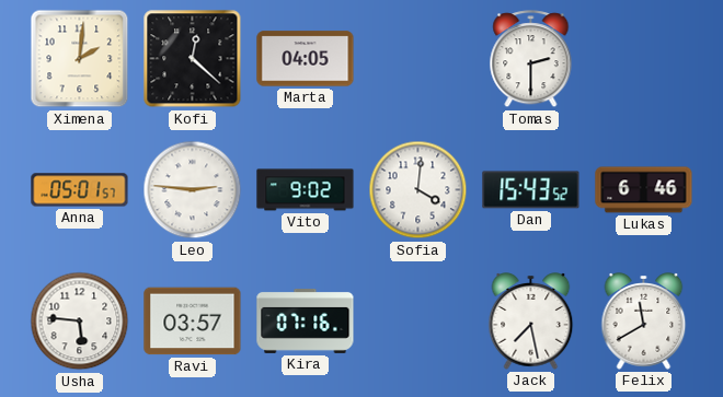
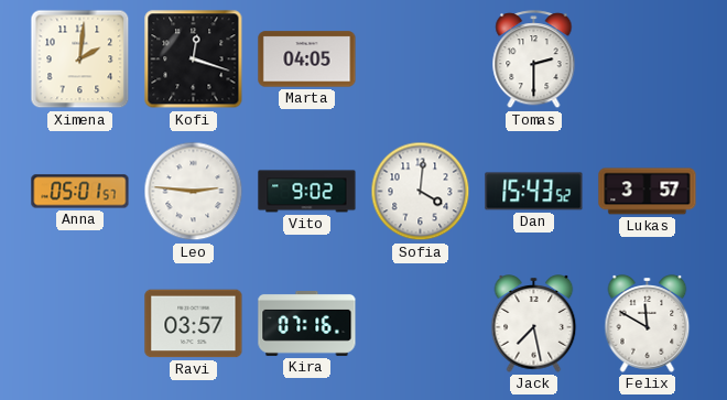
Kofi: 12:22 -> 12:18 (194, 60)
Lukas: 6:46 -> 3:57 (648, 192)
Usha: 5:46 -> none (80, 322)
Felix: 11:40 -> 11:50 (648, 324)
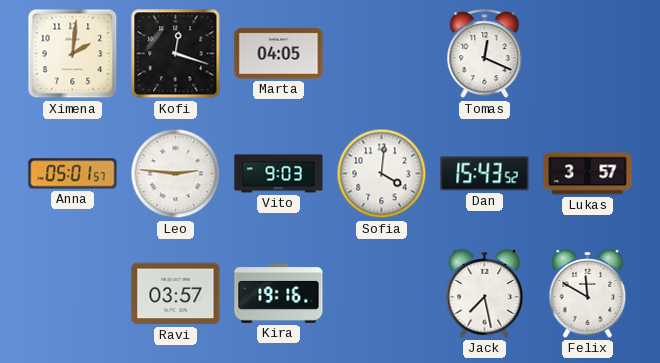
Tomas: 2:30 -> 12:19 (485, 54)
Vito: 9:02 -> 9:03 (279, 174)
Kira: 07:16 -> 19:16 (279, 294)
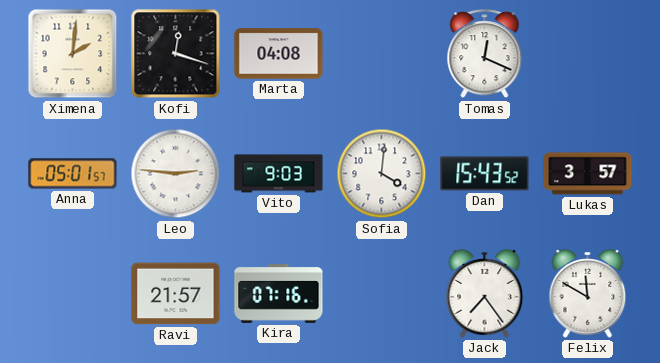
Marta: 04:05 -> 04:08 (279, 54)
Ravi: 03:57 -> 21:57 (176, 294)
Kira: 19:16 -> 07:16 (279, 294)
Jack: 7:28 -> 7:24 (485, 294)
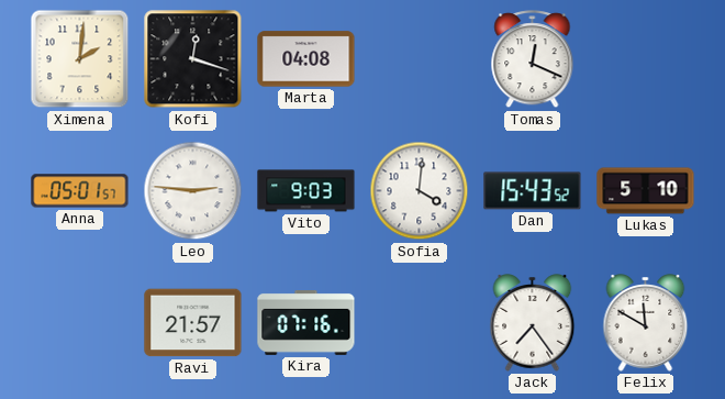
Lukas: 3:57 -> 5:10 (646, 191)
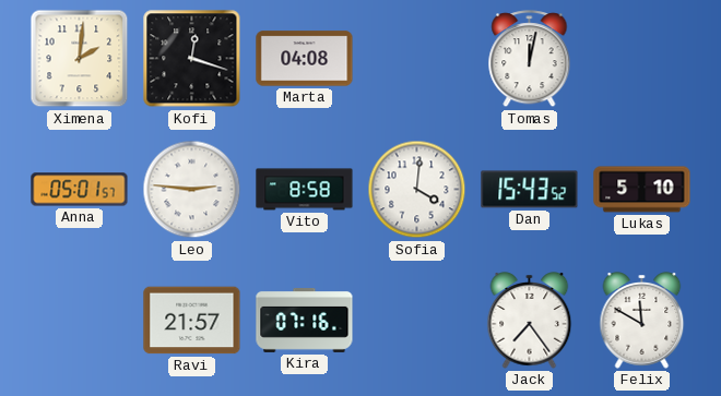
Tomas: 12:19 -> 12:02 (530, 59)
Vito: 9:03 -> 8:58 (305, 190)
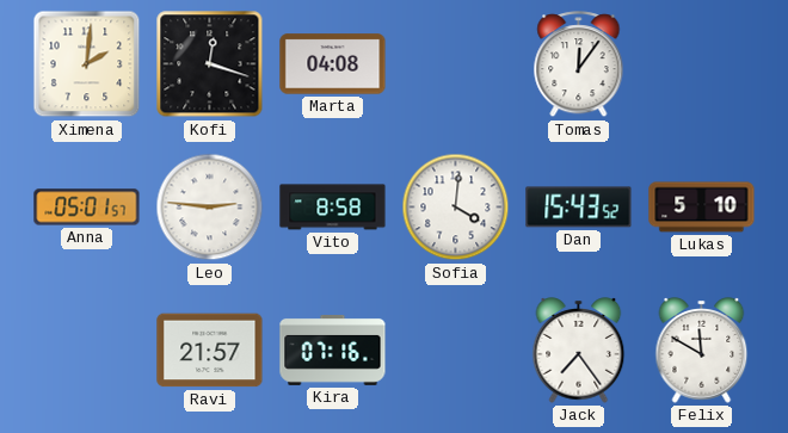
Tomas: 12:02 -> 12:06 (579, 64)
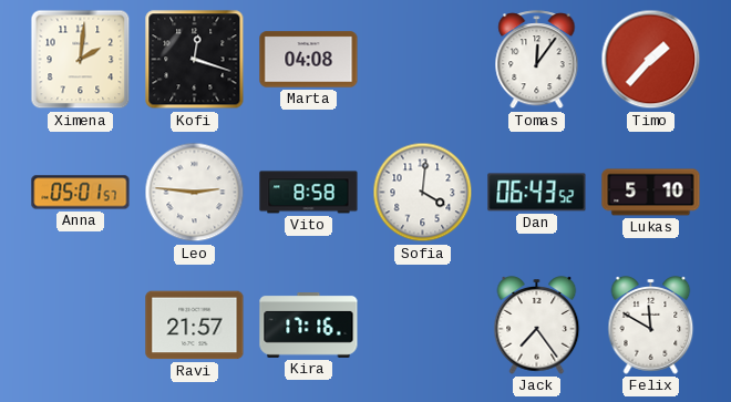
Timo: none -> 1:37 (651, 60)
Dan: 15:43 -> 06:43 (537, 193)
Kira: 07:16 -> 17:16 (309, 326)
